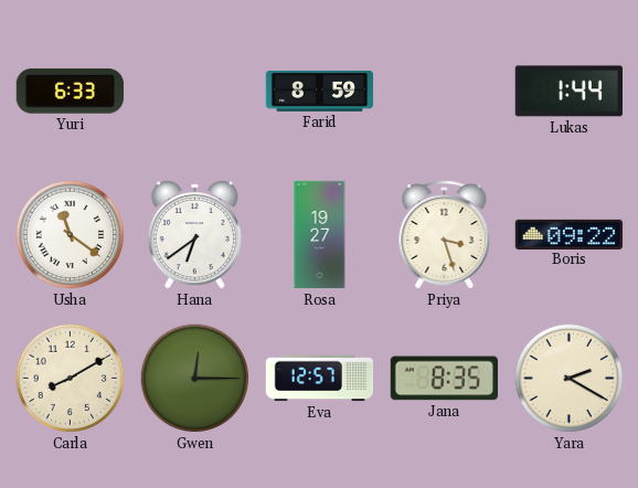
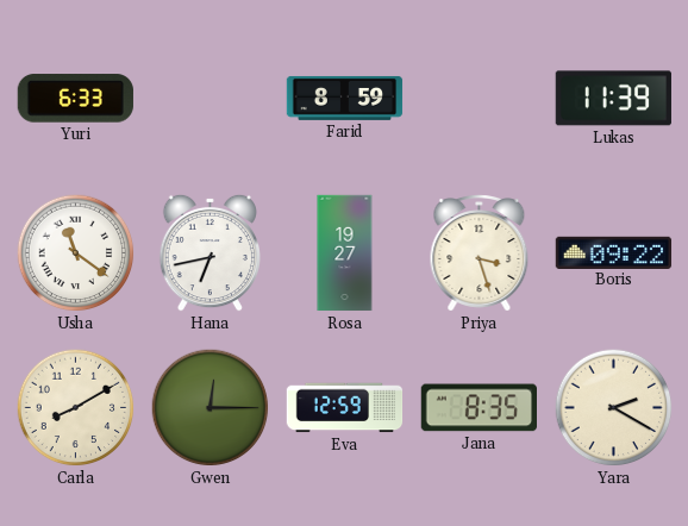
Lukas: 1:44 -> 11:39 (613, 99)
Hana: 6:39 -> 6:43 (209, 252)
Eva: 12:57 -> 12:59 (345, 408)
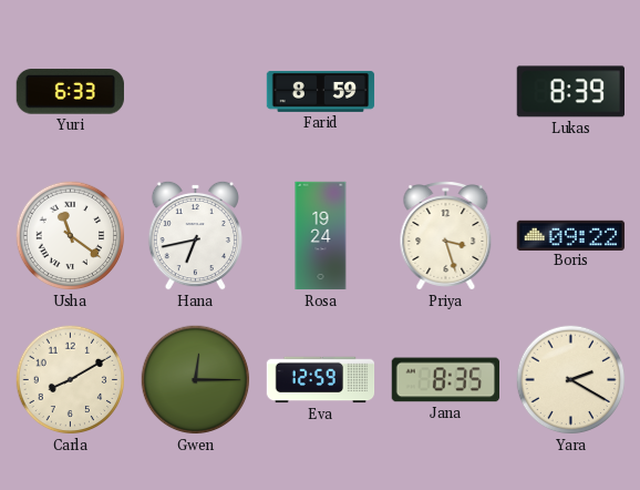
Lukas: 11:39 -> 8:39 (570, 92)
Rosa: 19:27 -> 19:24 (321, 236)
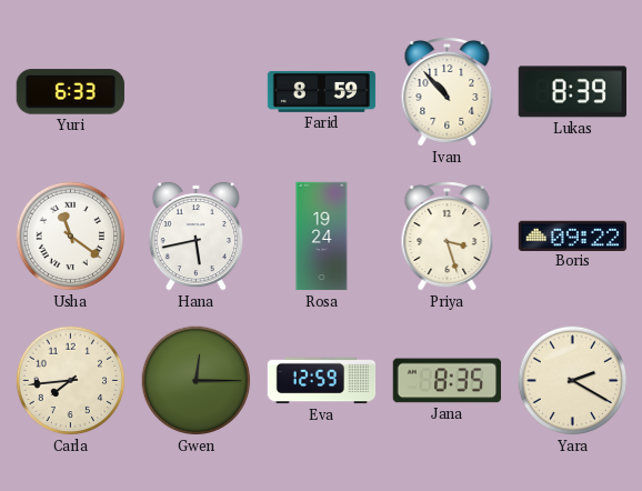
Ivan: none -> 10:53 (448, 92)
Hana: 6:43 -> 5:43 (195, 236)
Carla: 8:10 -> 7:44 (71, 381)
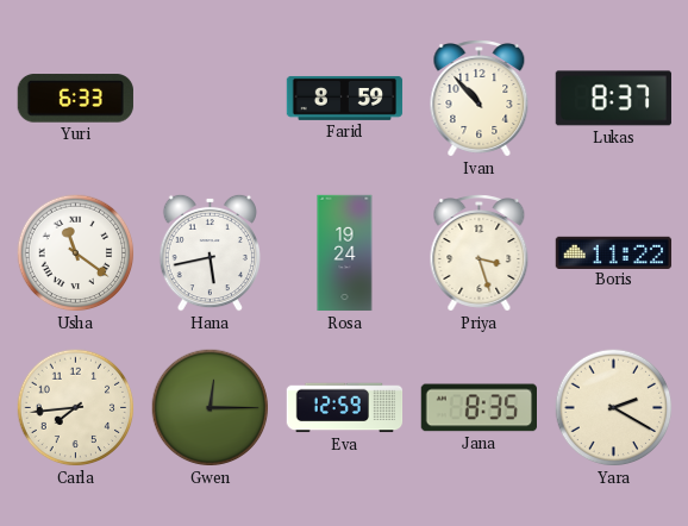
Lukas: 8:39 -> 8:37 (613, 99)
Boris: 09:22 -> 11:22 (614, 252)
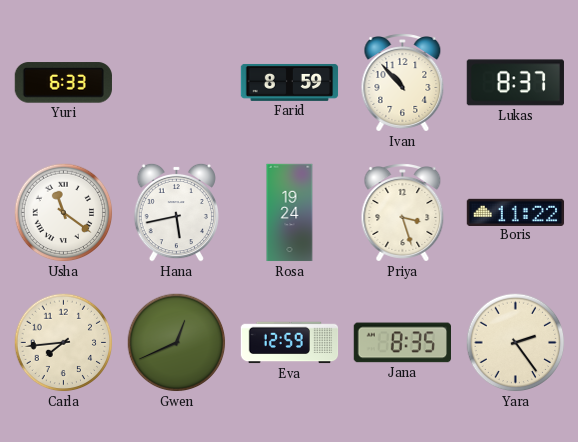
Gwen: 12:15 -> 12:41 (177, 343)
Yara: 2:20 -> 2:24 (516, 343)
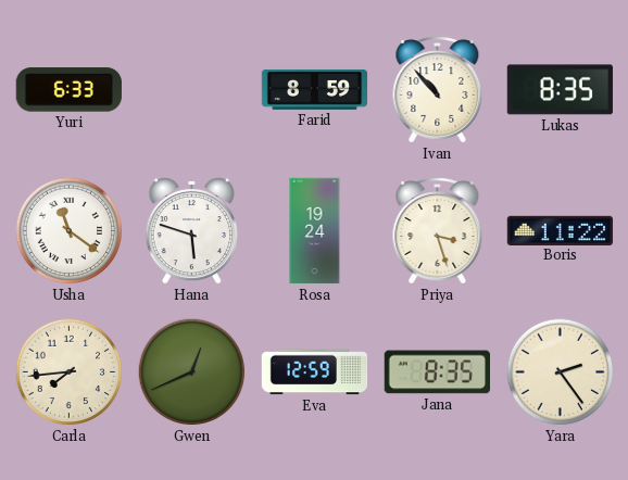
Lukas: 8:37 -> 8:35 (560, 90)
Hana: 5:43 -> 5:48 (191, 230)
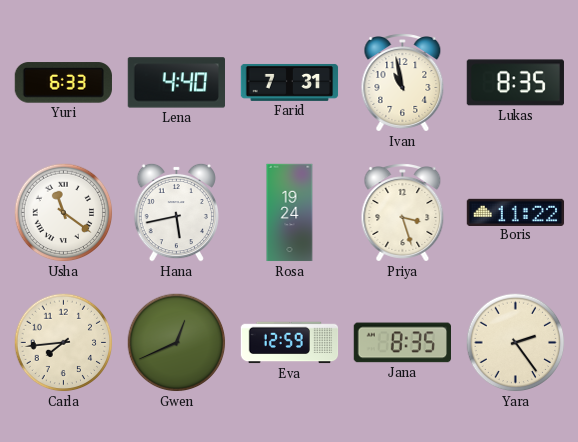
Lena: none -> 4:40 (176, 83)
Farid: 8:59 -> 7:31 (290, 82)
Ivan: 10:53 -> 10:58 (403, 83)
Hana: 5:48 -> 5:43 (176, 212)
